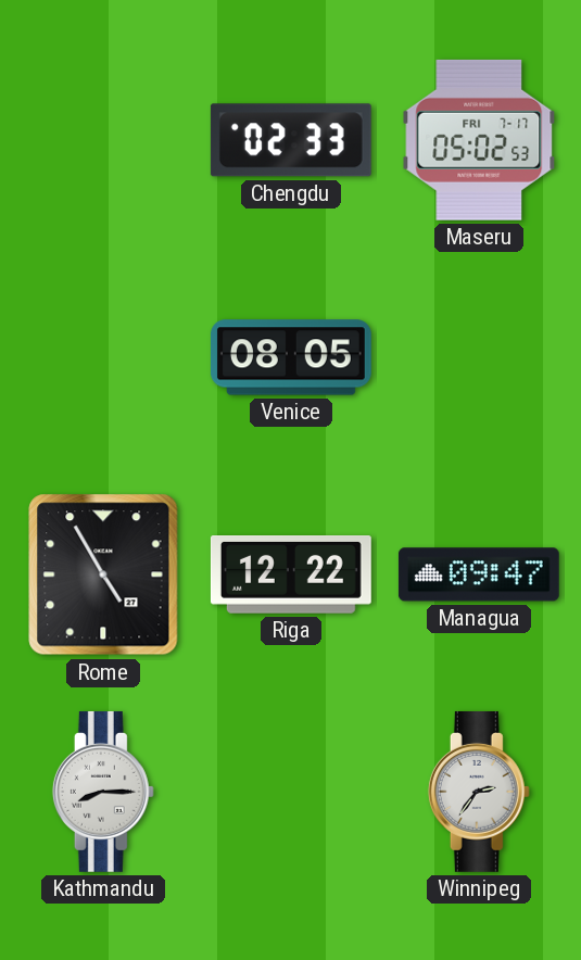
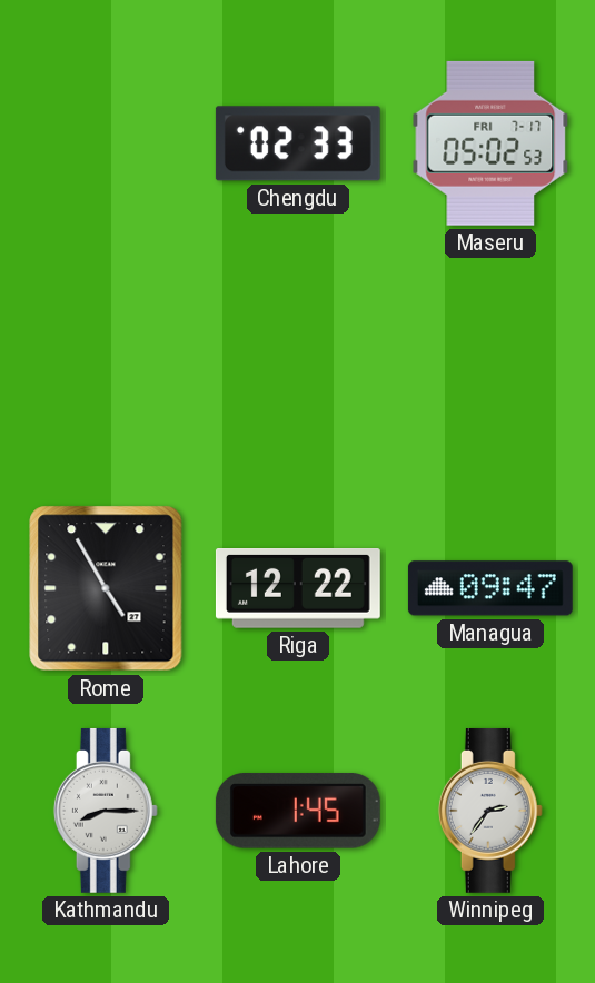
Venice: 08:05 -> none (291, 357)
Lahore: none -> 1:45 (298, 811)
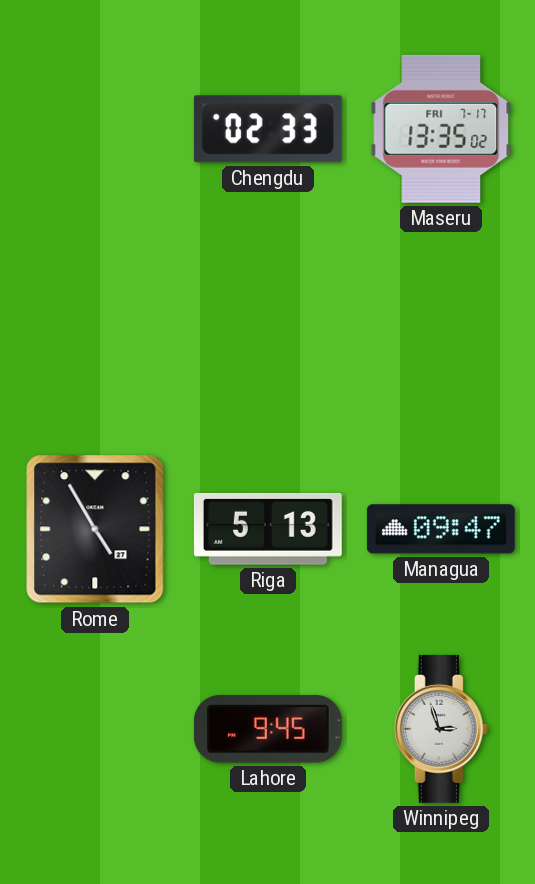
Maseru: 05:02 -> 13:35 (441, 129)
Riga: 12:22 -> 5:13 (268, 530)
Kathmandu: 8:15 -> none (106, 811)
Lahore: 1:45 -> 9:45 (268, 729)
Winnipeg: 2:36 -> 2:57 (441, 729)
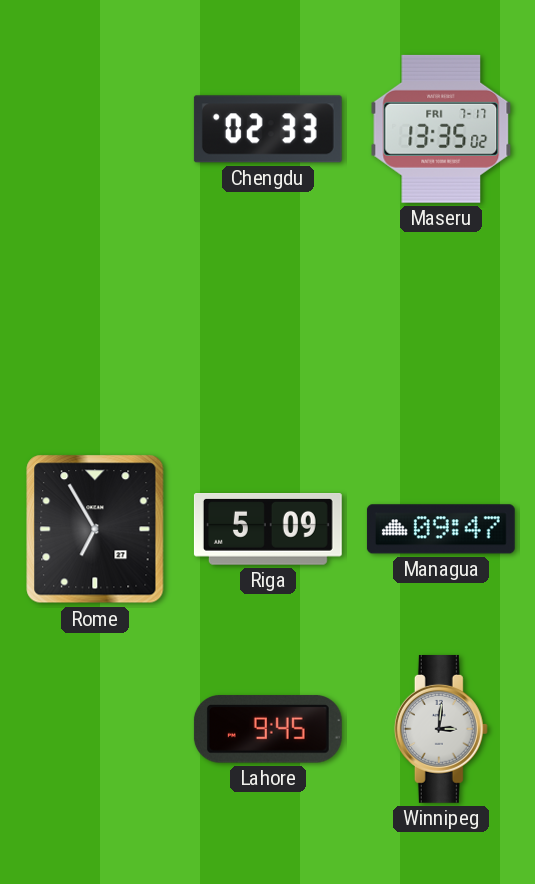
Rome: 4:55 -> 6:55 (95, 529)
Riga: 5:13 -> 5:09 (268, 530)
Winnipeg: 2:57 -> 3:01 (441, 729)
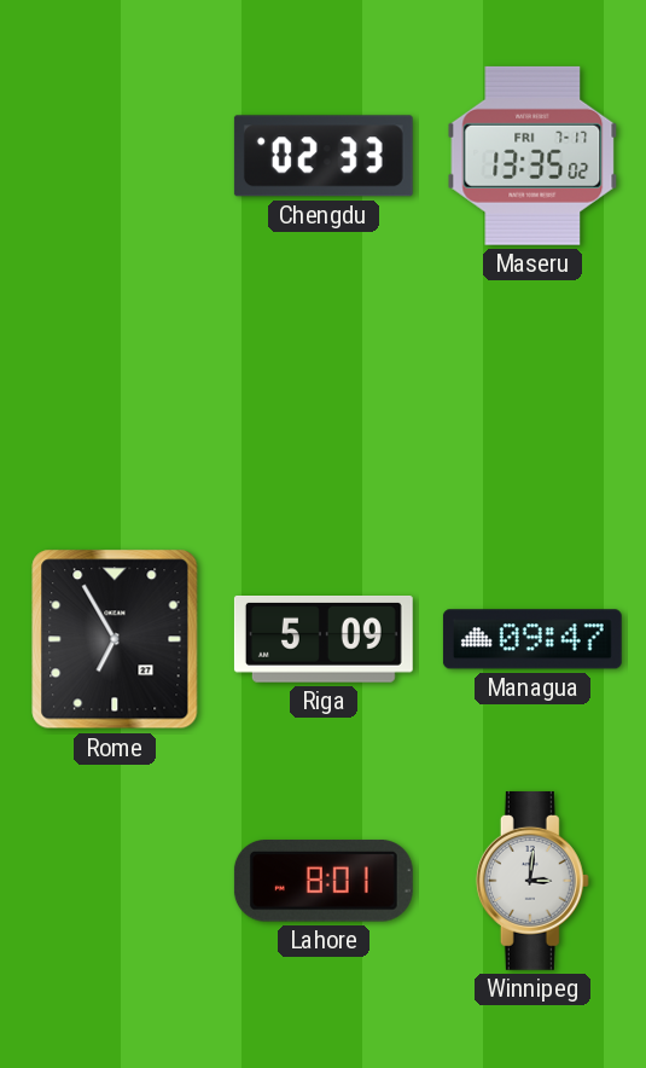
Lahore: 9:45 -> 8:01 (324, 881)
